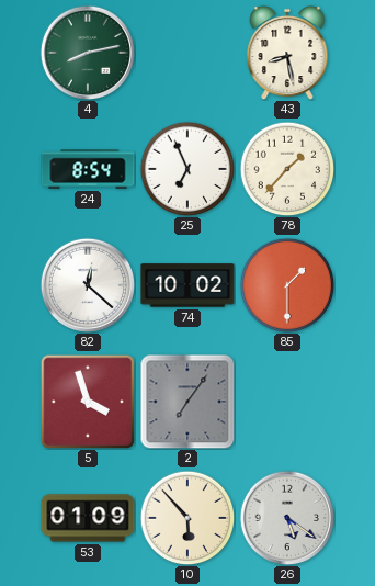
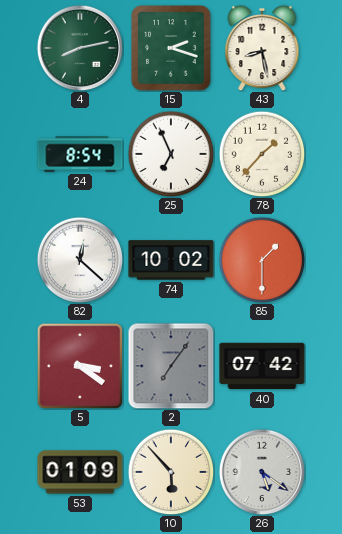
15: none -> 2:18 (171, 48)
5: 3:57 -> 3:21 (79, 365)
40: none -> 07:42 (262, 366)
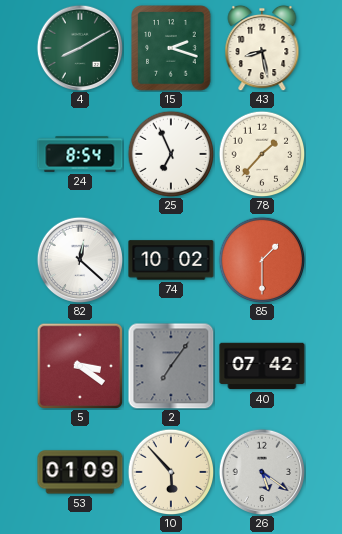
4: 8:13 -> 8:10 (79, 47)
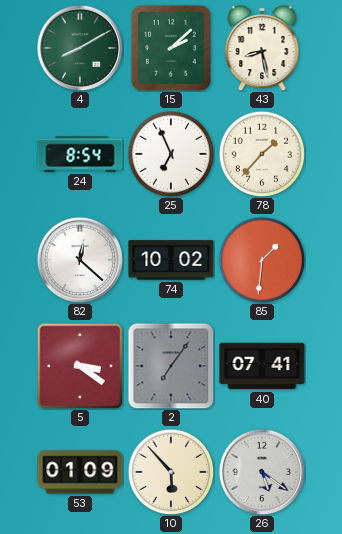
15: 2:18 -> 2:08 (171, 48)
85: 1:30 -> 1:31 (262, 260)
40: 07:42 -> 07:41 (262, 366)
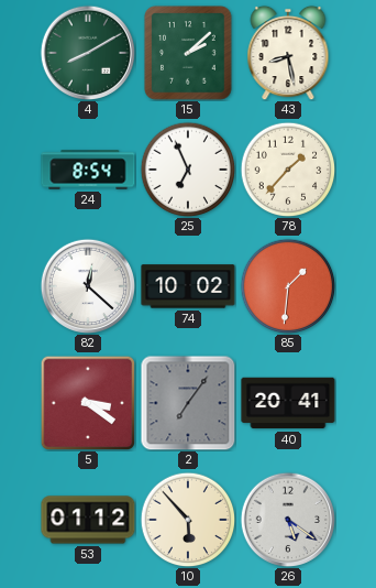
40: 07:41 -> 20:41 (288, 403)
53: 01:09 -> 01:12 (88, 520)
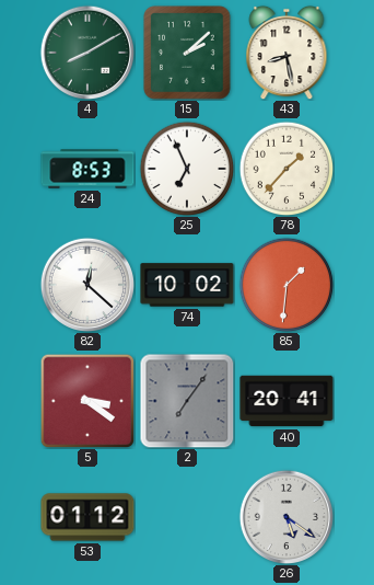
24: 8:54 -> 8:53 (87, 169)
10: 5:53 -> none (188, 520)
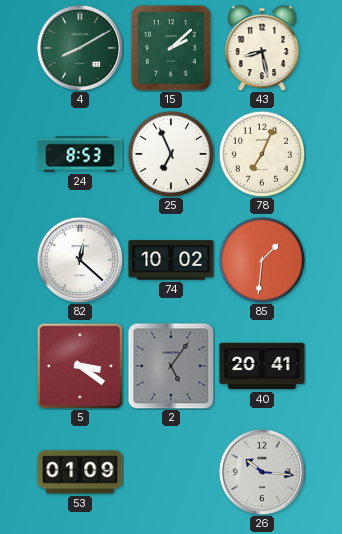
78: 1:37 -> 7:04 (262, 154)
2: 7:06 -> 5:06 (171, 366)
53: 01:12 -> 01:09 (80, 472)
26: 5:21 -> 10:16 (261, 471)
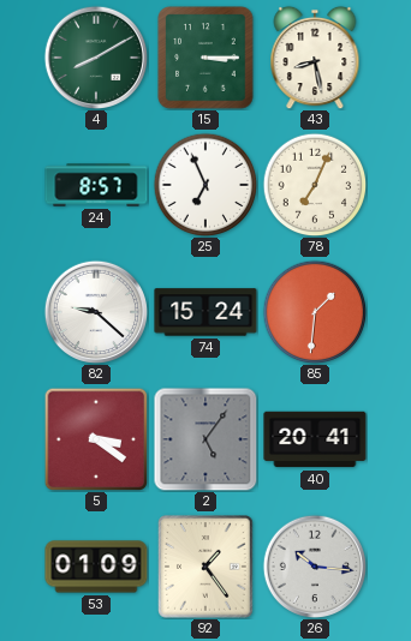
15: 2:08 -> 3:15 (205, 58)
24: 8:53 -> 8:57 (96, 185)
82: 12:22 -> 9:22 (95, 311)
74: 10:02 -> 15:24 (205, 312)
92: none -> 1:24 (207, 567)
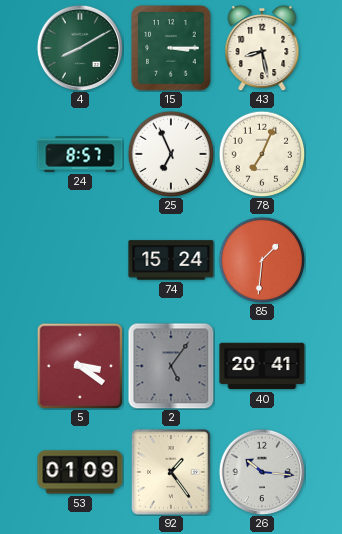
82: 9:22 -> none (95, 311)
